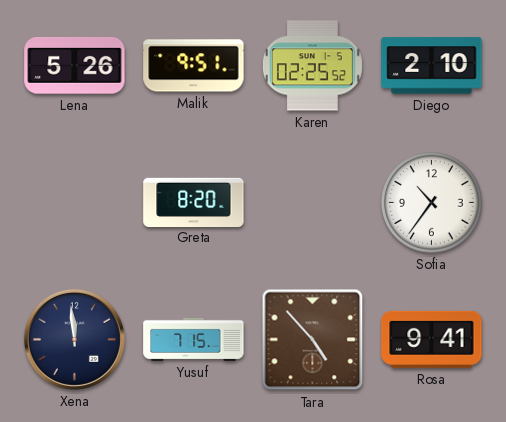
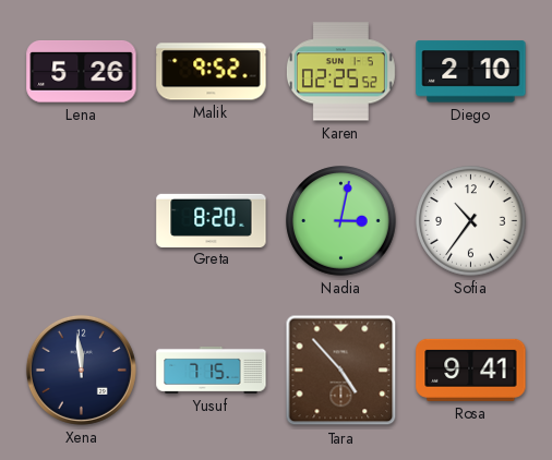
Malik: 9:51 -> 9:52 (212, 72)
Nadia: none -> 3:02 (341, 221)
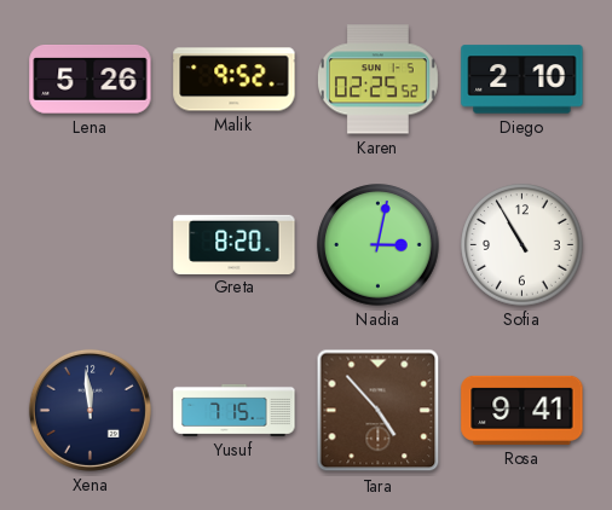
Sofia: 10:36 -> 10:55 (522, 245)
